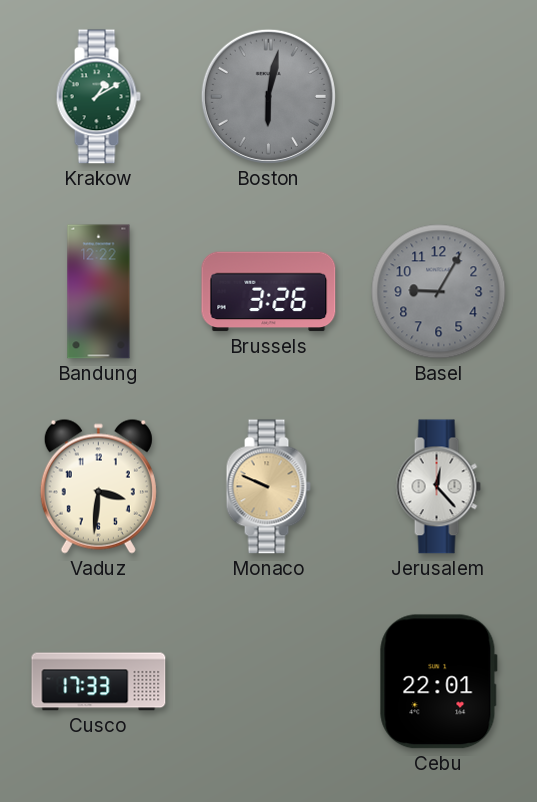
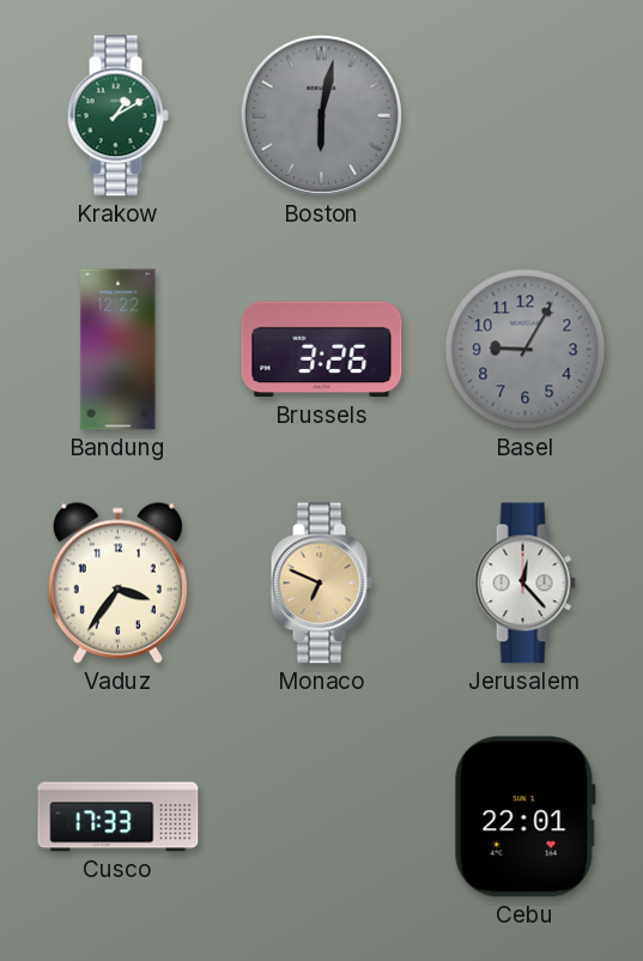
Vaduz: 3:31 -> 3:36 (117, 582)
Monaco: 9:49 -> 6:49 (321, 584)
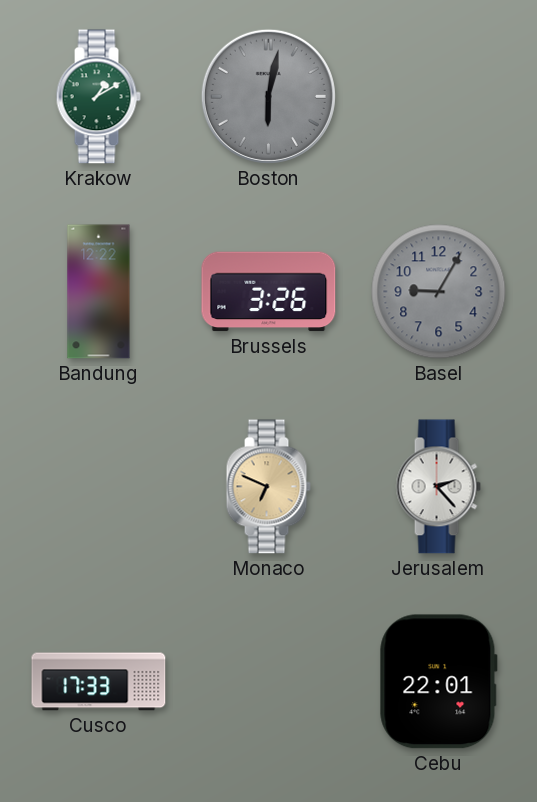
Vaduz: 3:36 -> none (117, 582)
Jerusalem: 12:23 -> 2:23 (438, 487)
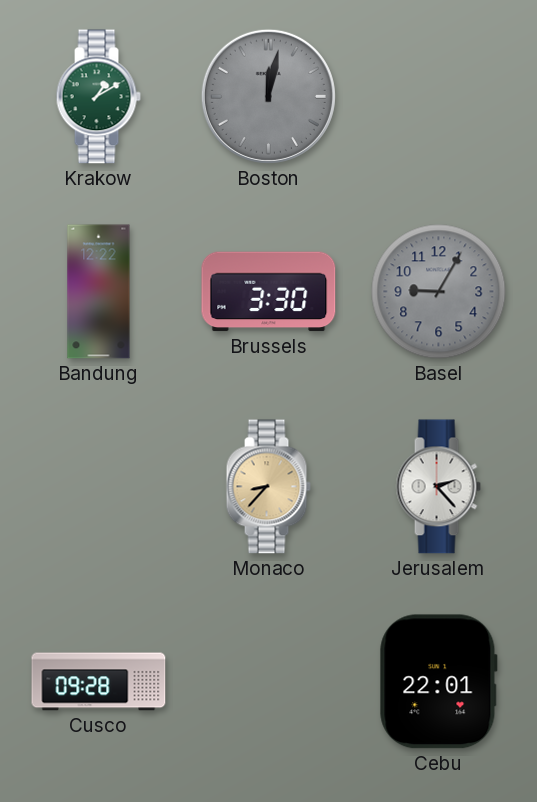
Boston: 6:02 -> 12:02 (268, 96)
Brussels: 3:26 -> 3:30 (269, 292)
Monaco: 6:49 -> 8:37 (268, 487)
Cusco: 17:33 -> 09:28 (99, 682)
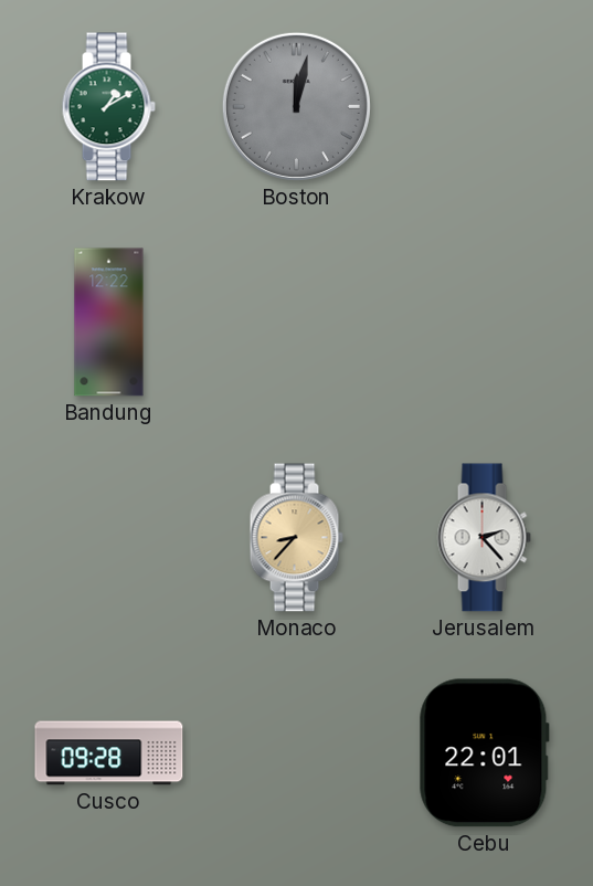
Brussels: 3:30 -> none (269, 292)
Basel: 9:05 -> none (439, 292)
